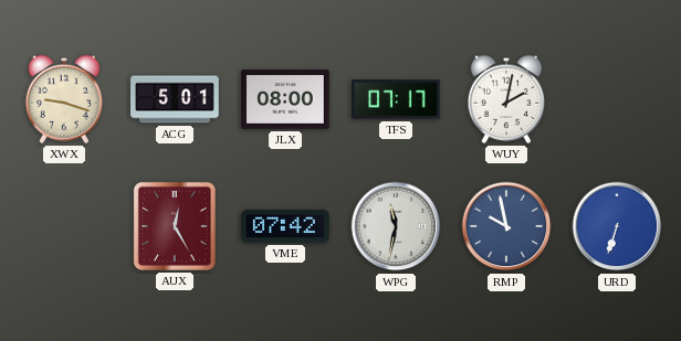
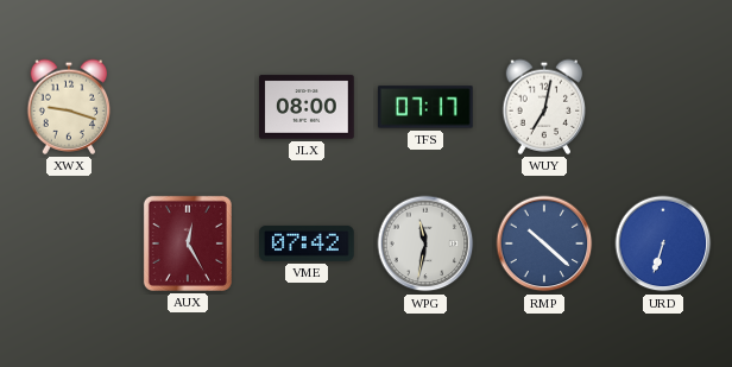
ACG: 5:01 -> none (175, 99)
WUY: 2:02 -> 7:02 (544, 107)
RMP: 9:58 -> 10:22 (544, 243)
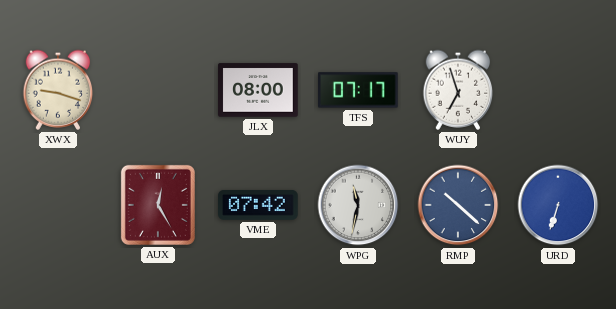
WUY: 7:02 -> 6:57 (458, 90)
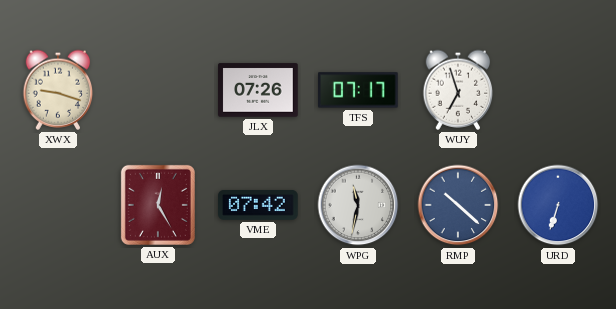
JLX: 08:00 -> 07:26 (258, 90)
